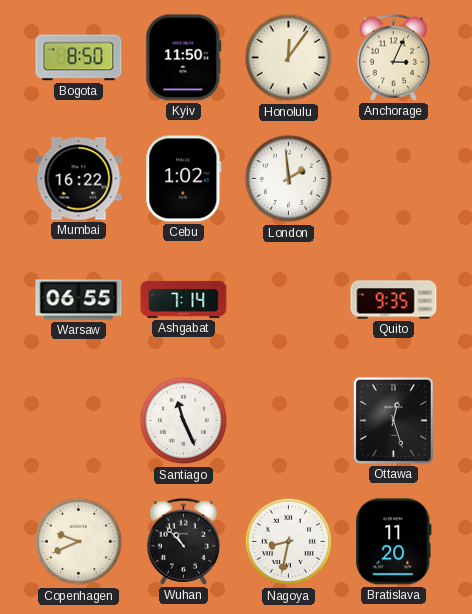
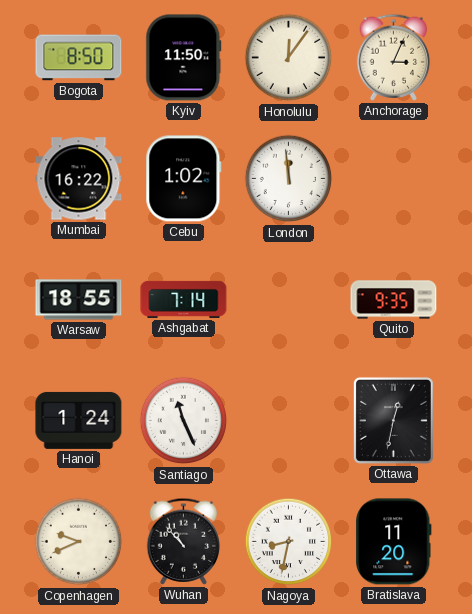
London: 1:59 -> 11:59 (289, 179)
Warsaw: 06:55 -> 18:55 (79, 300)
Hanoi: none -> 1:24 (79, 420)
Ottawa: 12:27 -> 12:32 (393, 420)
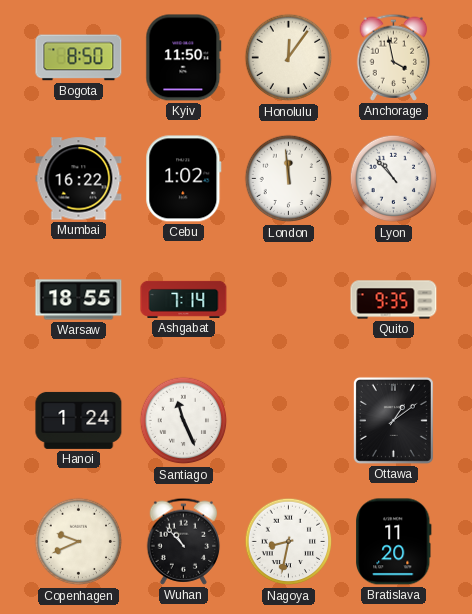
Anchorage: 3:04 -> 3:58 (394, 57)
Lyon: none -> 10:53 (394, 179)
Ottawa: 12:32 -> 1:09 (393, 420)
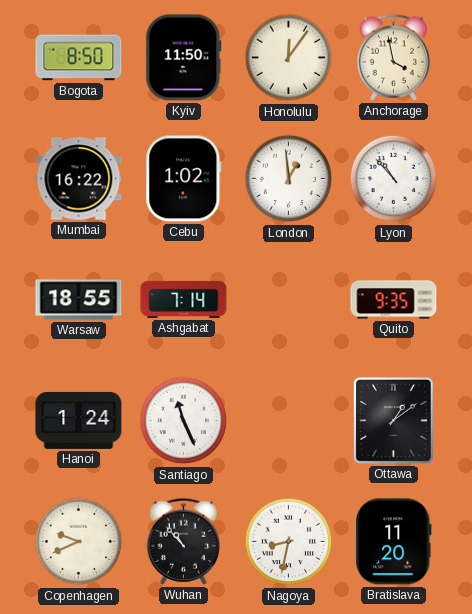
London: 11:59 -> 12:59 (289, 179)
